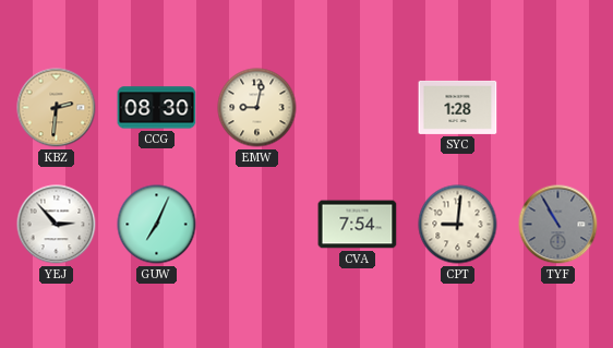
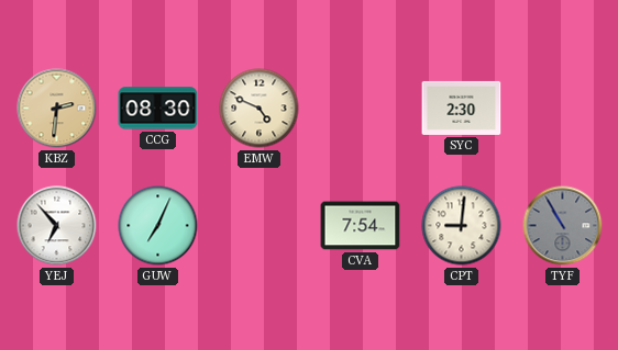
EMW: 9:02 -> 4:49 (260, 109)
SYC: 1:28 -> 2:30 (462, 108)
YEJ: 2:53 -> 6:53 (57, 226)
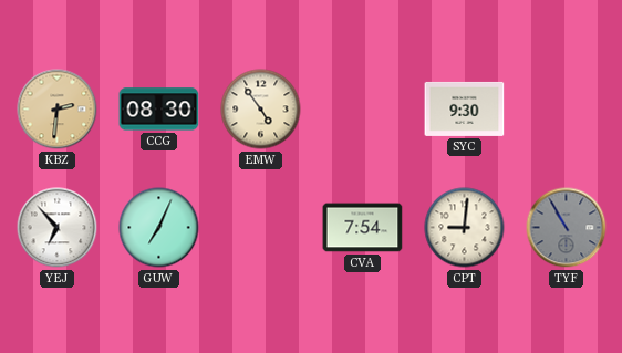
EMW: 4:49 -> 4:54 (261, 110)
SYC: 2:30 -> 9:30 (465, 108)
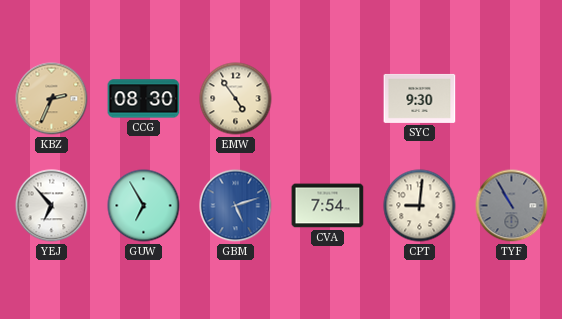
KBZ: 2:31 -> 2:34 (52, 99)
GUW: 7:04 -> 6:55 (144, 206)
GBM: none -> 5:12 (236, 206)
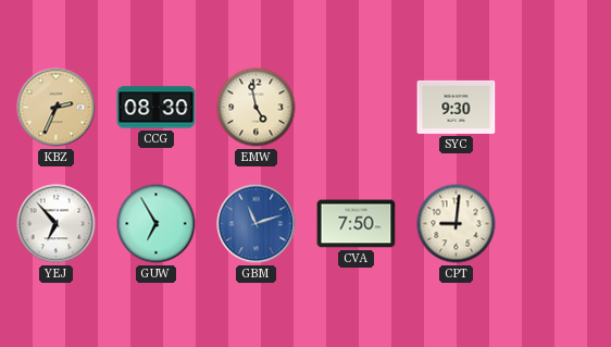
EMW: 4:54 -> 4:58 (257, 108)
GBM: 5:12 -> 11:12 (257, 224)
CVA: 7:54 -> 7:50 (357, 224)
TYF: 10:55 -> none (512, 206)
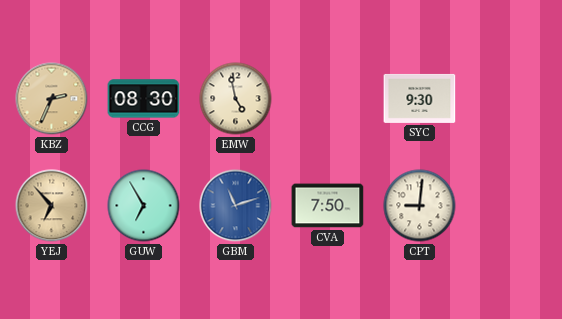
YEJ dial: white -> champagne (52, 206)
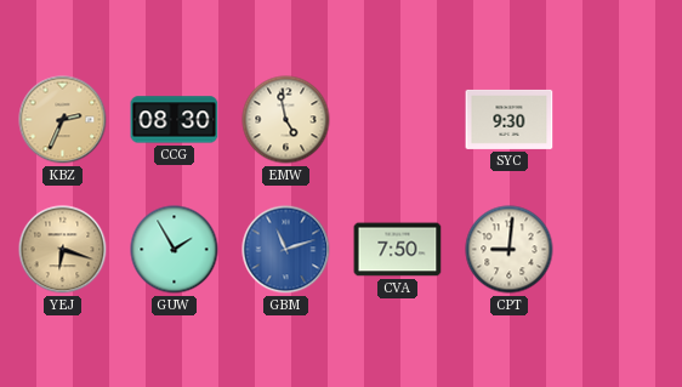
YEJ: 6:53 -> 6:18 (63, 250)
GUW: 6:55 -> 1:55 (175, 250)
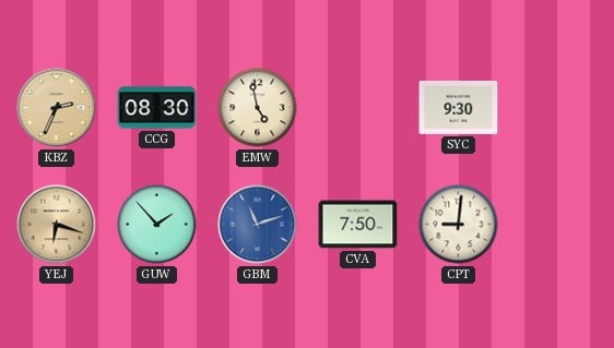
GUW: 1:55 -> 1:53 (157, 225)
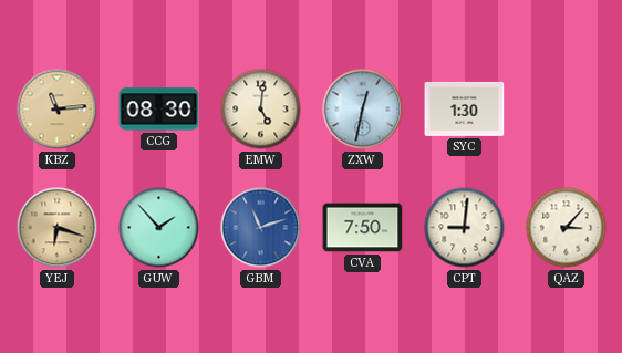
KBZ: 2:34 -> 11:14 (58, 110)
EMW: 4:58 -> 5:01 (261, 110)
ZXW: none -> 12:32 (363, 110)
SYC: 9:30 -> 1:30 (465, 108)
QAZ: none -> 3:07 (567, 228)
